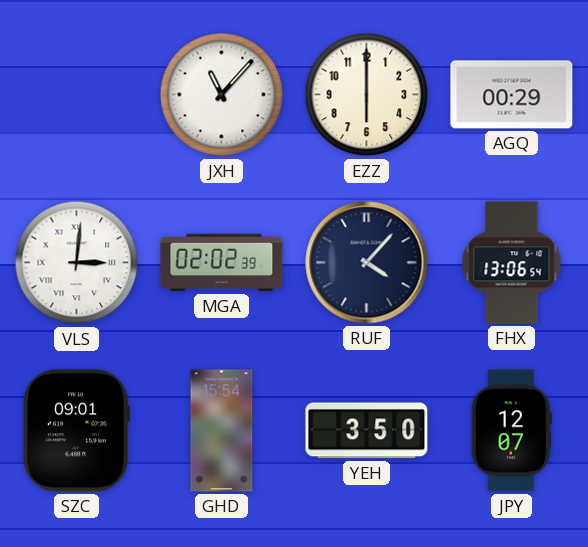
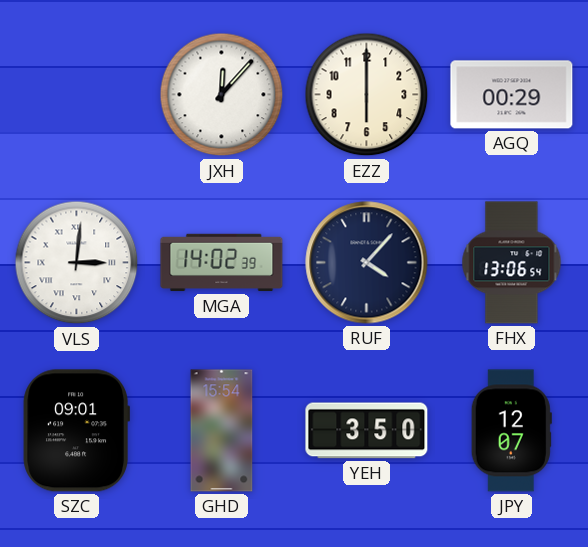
JXH: 11:07 -> 12:07 (222, 95)
MGA: 02:02 -> 14:02 (222, 263)
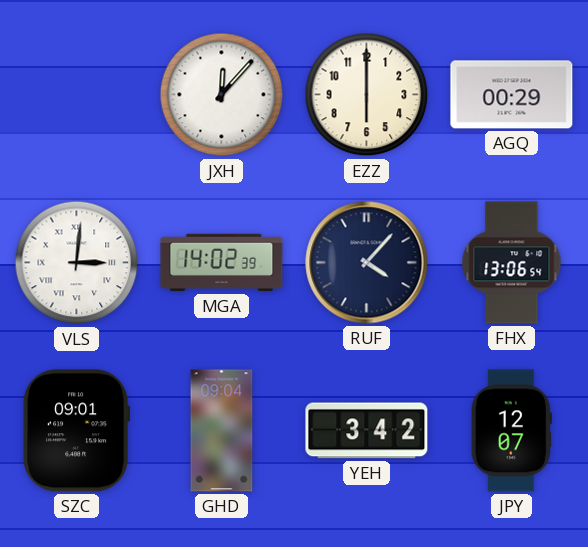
GHD: 15:54 -> 09:04 (222, 431)
YEH: 3:50 -> 3:42 (367, 431)
